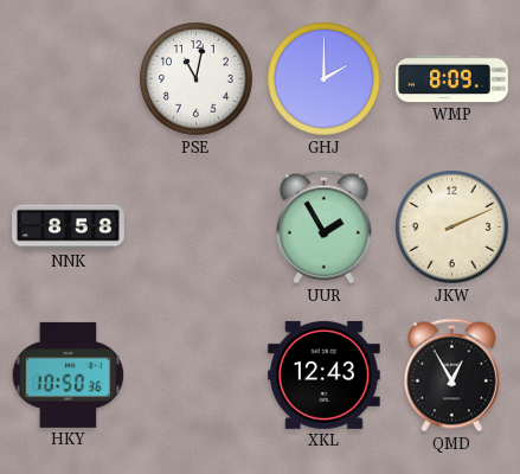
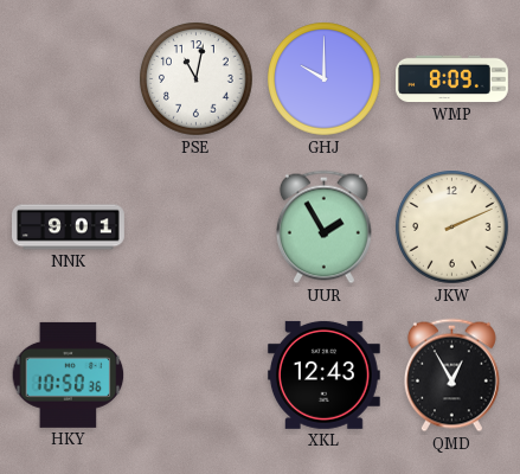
GHJ: 2:00 -> 10:00 (325, 79)
NNK: 8:58 -> 9:01 (69, 228)
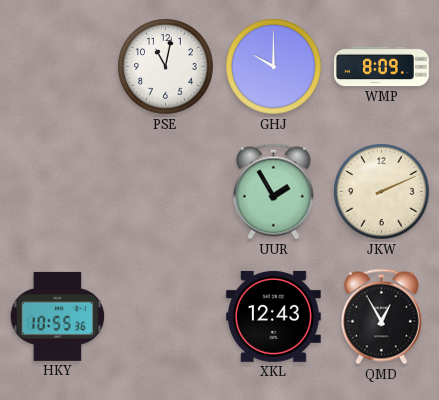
NNK: 9:01 -> none (69, 228)
HKY: 10:50 -> 10:55 (58, 316)
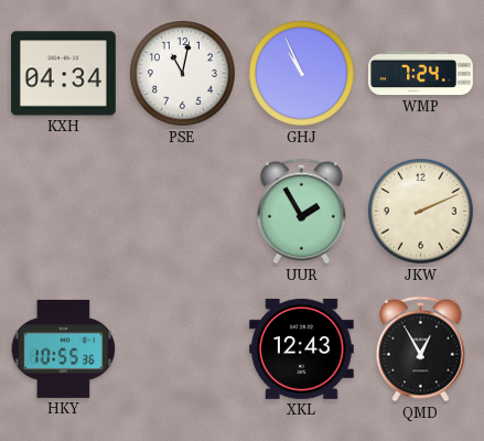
KXH: none -> 04:34 (63, 74)
GHJ: 10:00 -> 10:56 (302, 74)
WMP: 8:09 -> 7:24 (421, 74)
